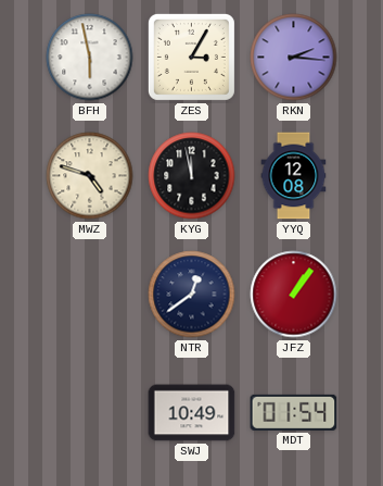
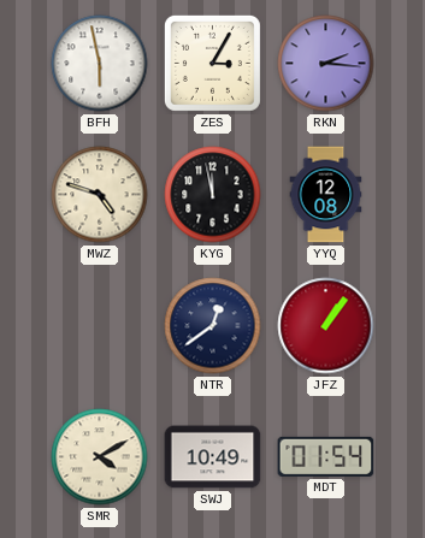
SMR: none -> 4:10 (100, 457)
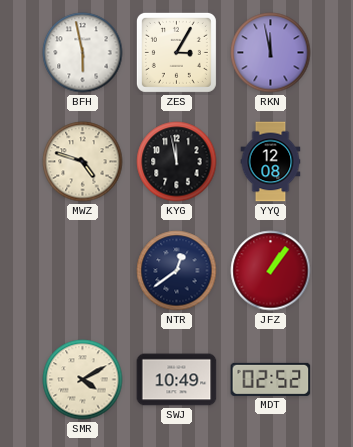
RKN: 2:16 -> 11:58 (271, 53)
MDT: 01:54 -> 02:52 (271, 379)
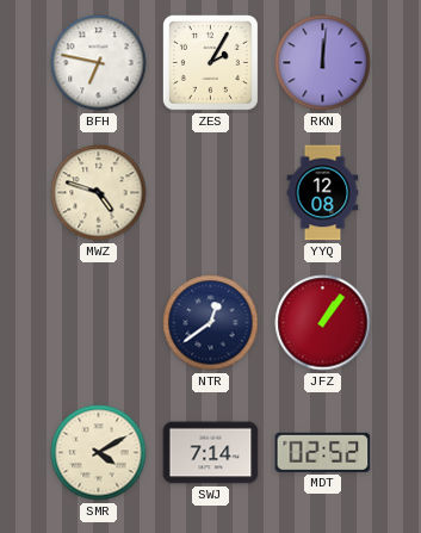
BFH: 5:58 -> 6:47 (99, 63)
ZES: 3:05 -> 2:05 (210, 62)
RKN: 11:58 -> 12:01 (323, 63)
KYG: 11:58 -> none (177, 162)
SWJ: 10:49 -> 7:14 (211, 453)
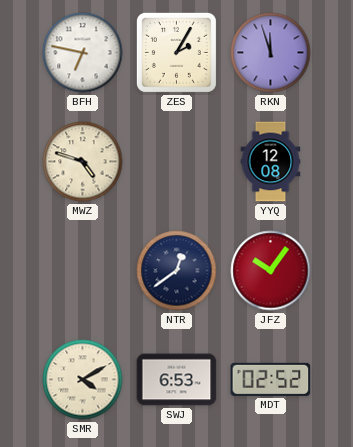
RKN: 12:01 -> 11:57 (271, 53)
JFZ: 1:06 -> 10:06 (271, 271)
SWJ: 7:14 -> 6:53 (177, 380)
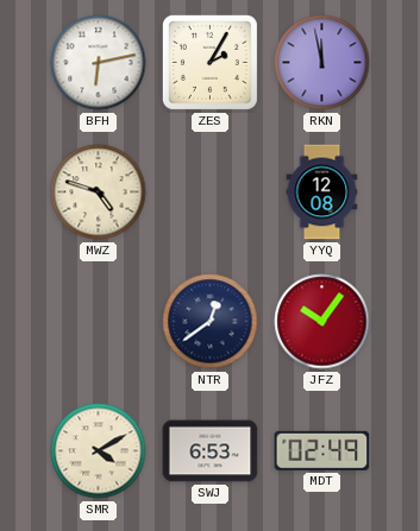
BFH: 6:47 -> 6:13 (99, 63)
RKN: 11:57 -> 11:58 (322, 63)
MDT: 02:52 -> 02:49 (322, 450)
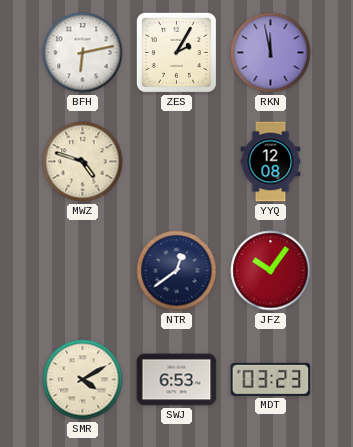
MDT: 02:49 -> 03:23 (271, 379)
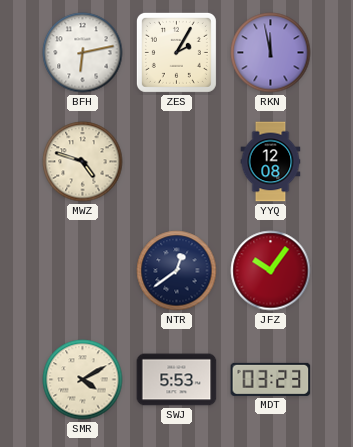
SWJ: 6:53 -> 5:53 (177, 380)
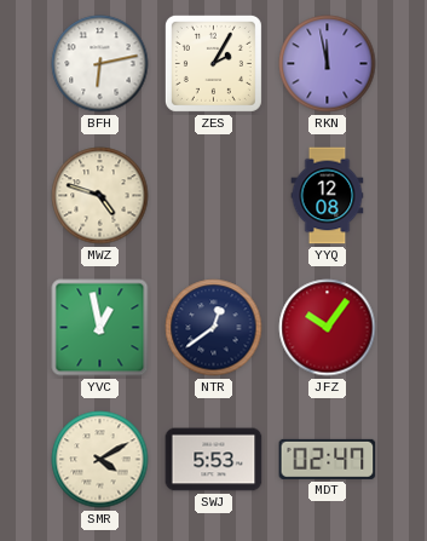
YVC: none -> 12:58 (100, 328)
MDT: 03:23 -> 02:47 (328, 459)
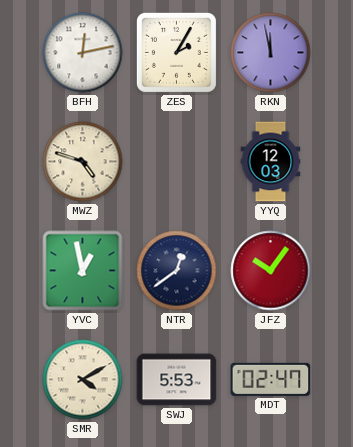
BFH: 6:13 -> 12:13 (83, 53)
YYQ: 12:08 -> 12:03 (271, 162)
